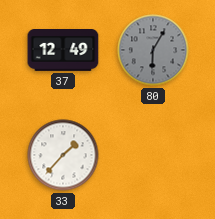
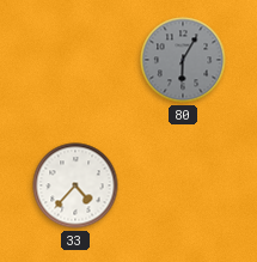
37: 12:49 -> none (63, 51)
33: 1:37 -> 4:37 (75, 185)
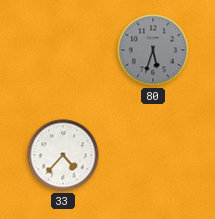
80: 6:05 -> 5:33 (153, 50)
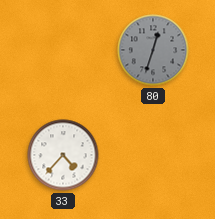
80: 5:33 -> 12:33 (153, 50)
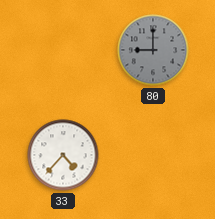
80: 12:33 -> 9:00 (153, 50)
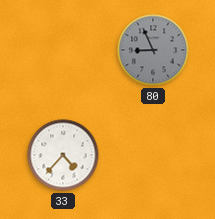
80: 9:00 -> 8:56 (153, 50)
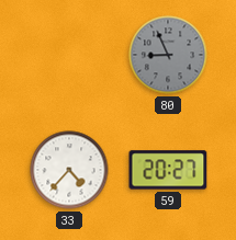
59: none -> 20:27 (168, 170)
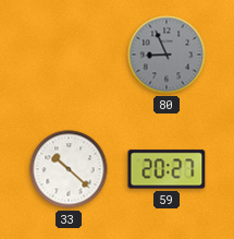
33: 4:37 -> 10:22 (69, 169)
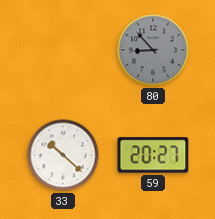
80: 8:56 -> 8:53 (153, 50)
